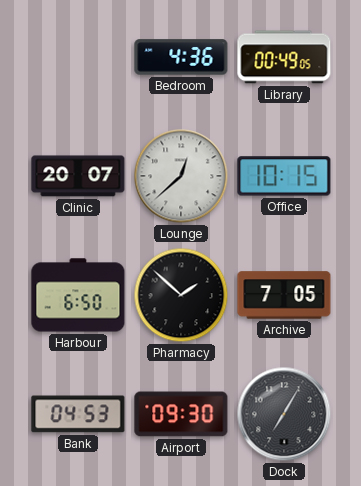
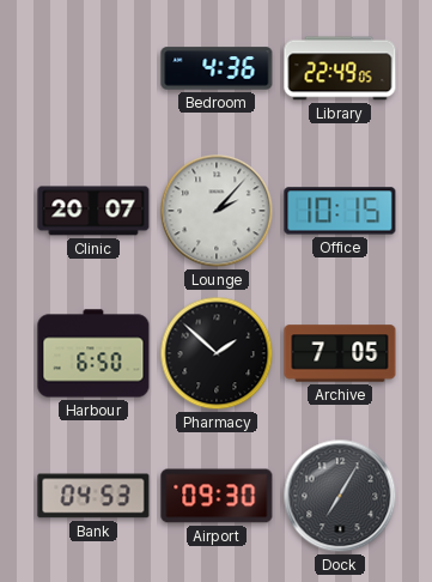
Library: 00:49 -> 22:49 (340, 68)
Lounge: 12:38 -> 2:07 (217, 211)
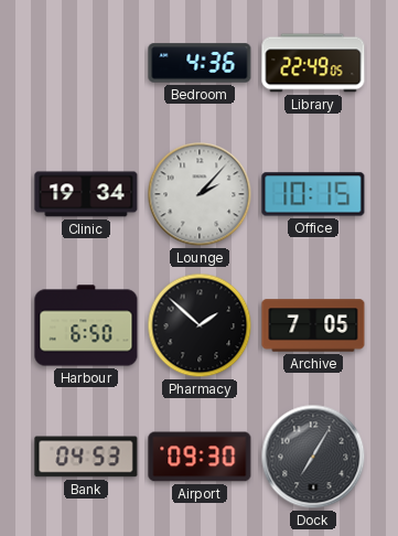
Clinic: 20:07 -> 19:34 (86, 194)
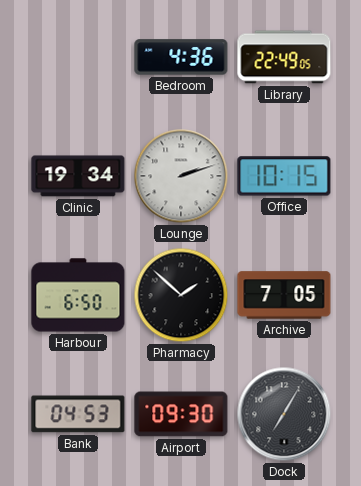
Lounge: 2:07 -> 2:12 (181, 176)
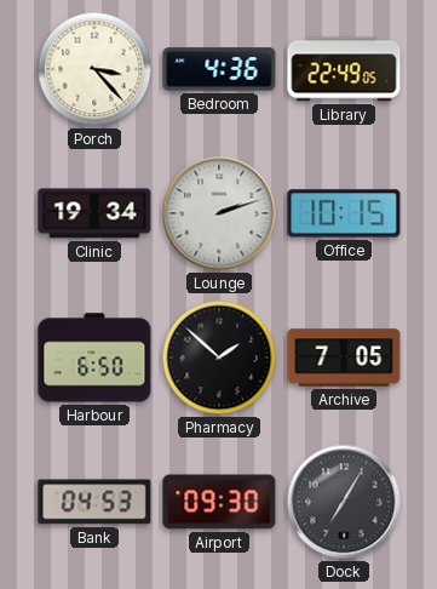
Porch: none -> 3:23 (94, 69)
